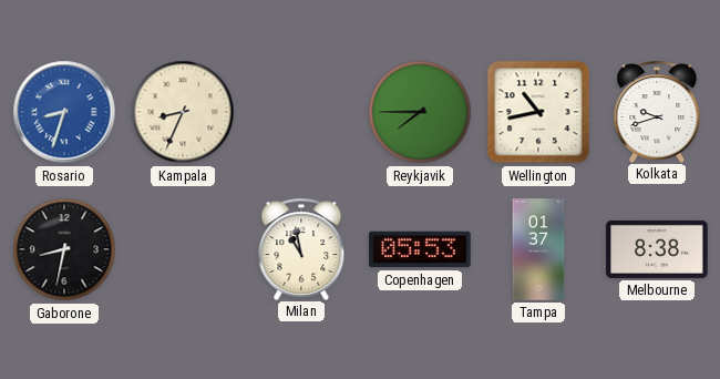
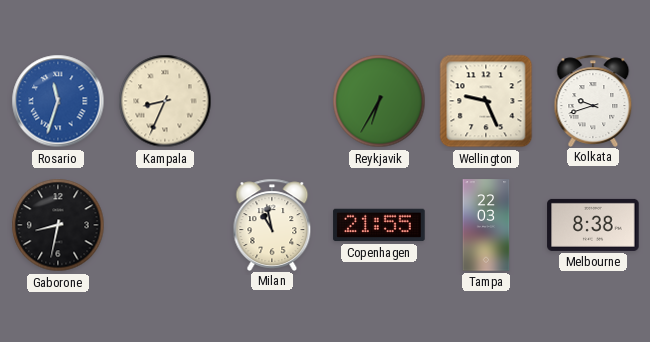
Rosario: 8:33 -> 11:33 (58, 101)
Reykjavik: 7:45 -> 6:35 (379, 101)
Wellington: 10:43 -> 9:26 (486, 101)
Copenhagen: 05:53 -> 21:55 (379, 225)
Tampa: 01:37 -> 22:03 (486, 225)
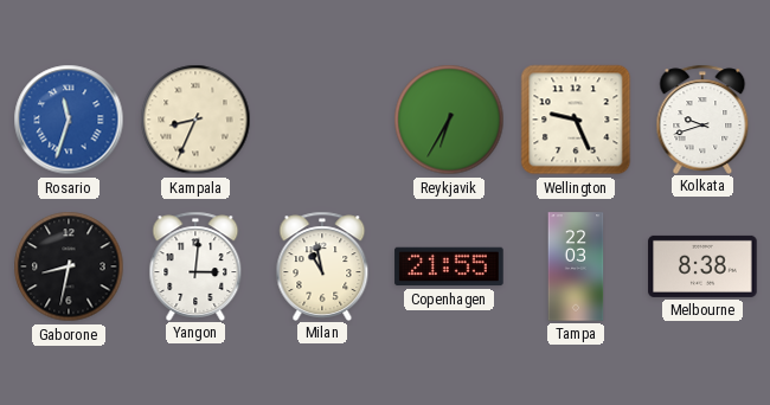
Yangon: none -> 3:01 (195, 265)
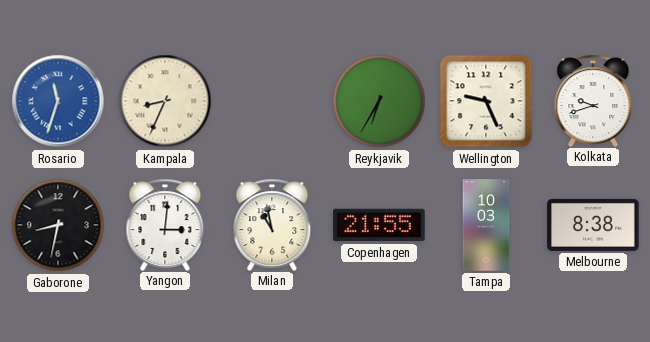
Tampa: 22:03 -> 10:03 (486, 225)
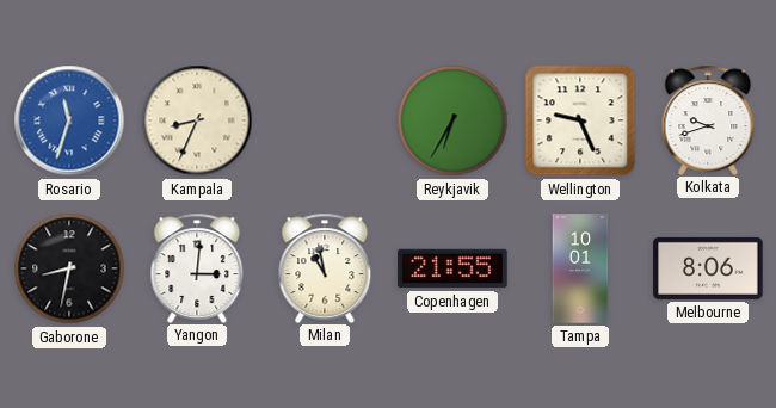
Tampa: 10:03 -> 10:01 (580, 268)
Melbourne: 8:38 -> 8:06 (708, 268)
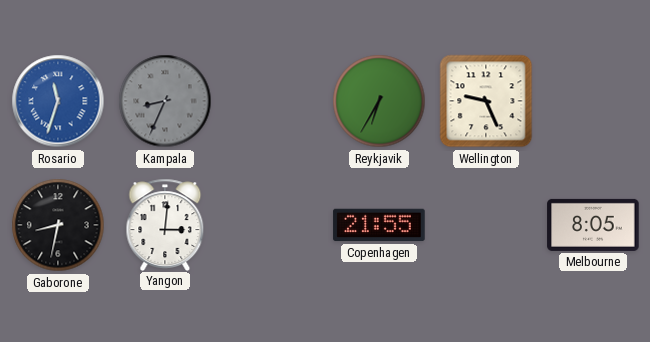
Kampala dial: cream -> grey (165, 101)
Kolkata: 9:42 -> none (708, 119)
Milan: 10:58 -> none (325, 267)
Tampa: 10:01 -> none (580, 268)
Melbourne: 8:06 -> 8:05 (593, 225)
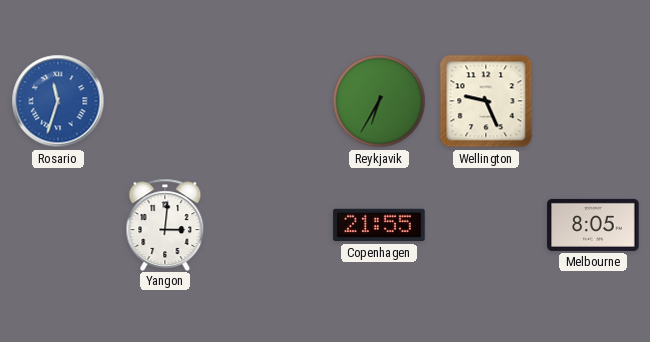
Kampala: 8:34 -> none (165, 101)
Gaborone: 8:32 -> none (58, 225)
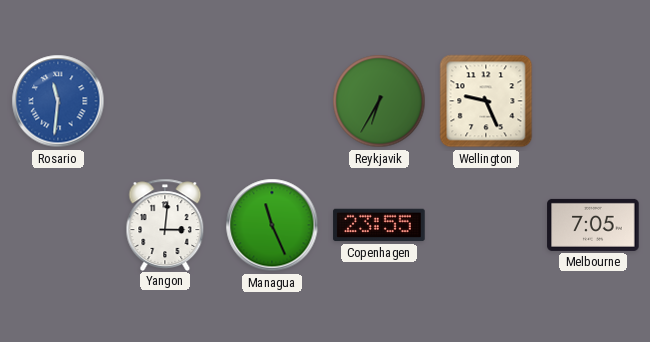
Rosario: 11:33 -> 11:31 (58, 101)
Managua: none -> 11:26 (272, 225)
Copenhagen: 21:55 -> 23:55 (379, 225)
Melbourne: 8:05 -> 7:05 (593, 225)
